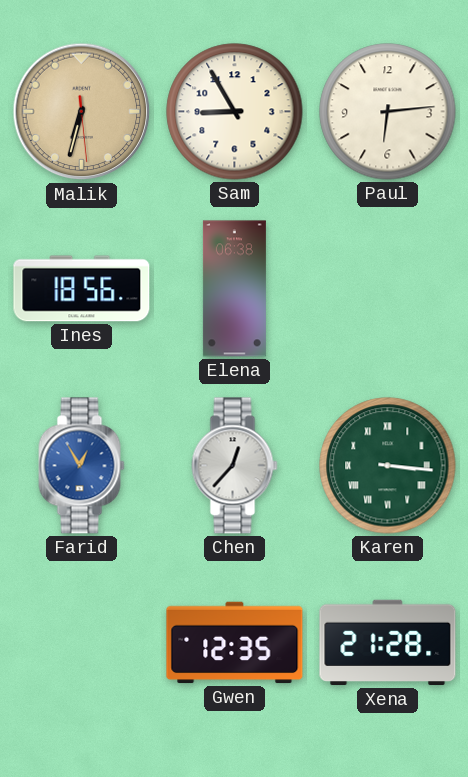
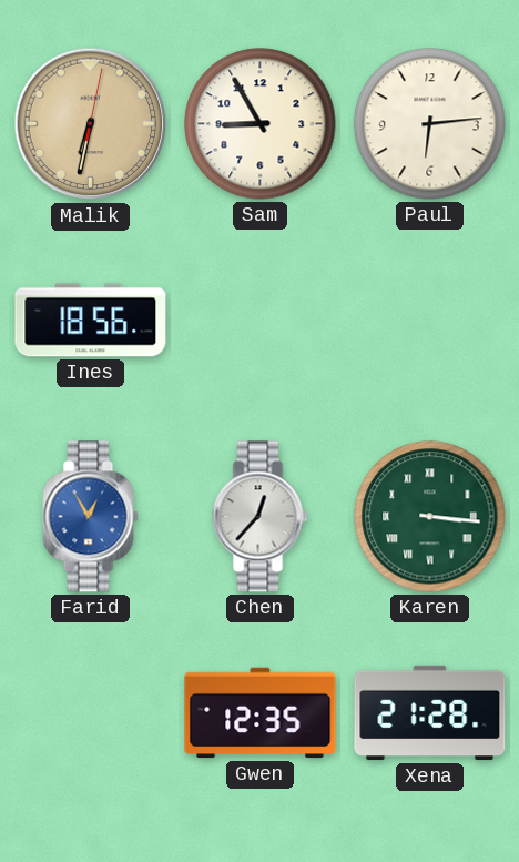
Malik: 6:32:29 -> 6:32:02 (91, 124)
Elena: 06:38 -> none (234, 289)
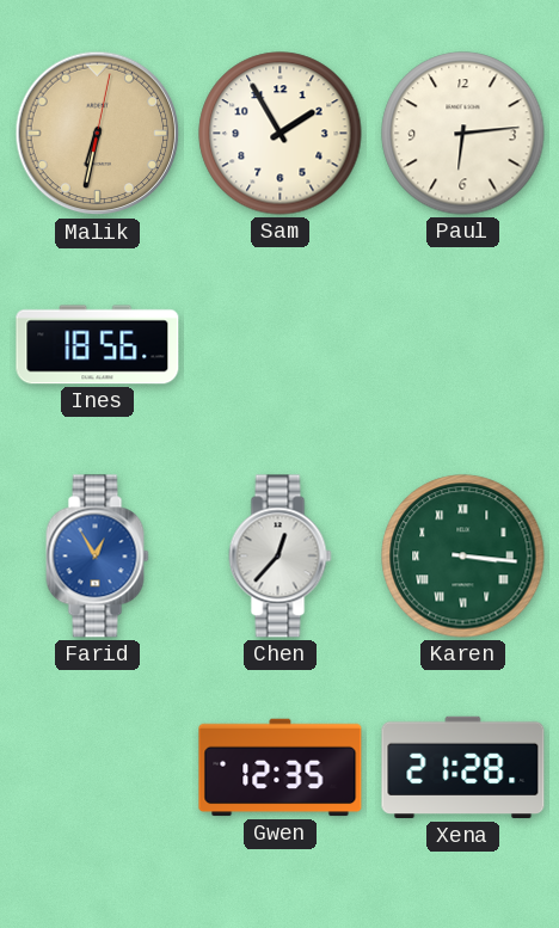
Sam: 8:55 -> 1:55 (281, 134)
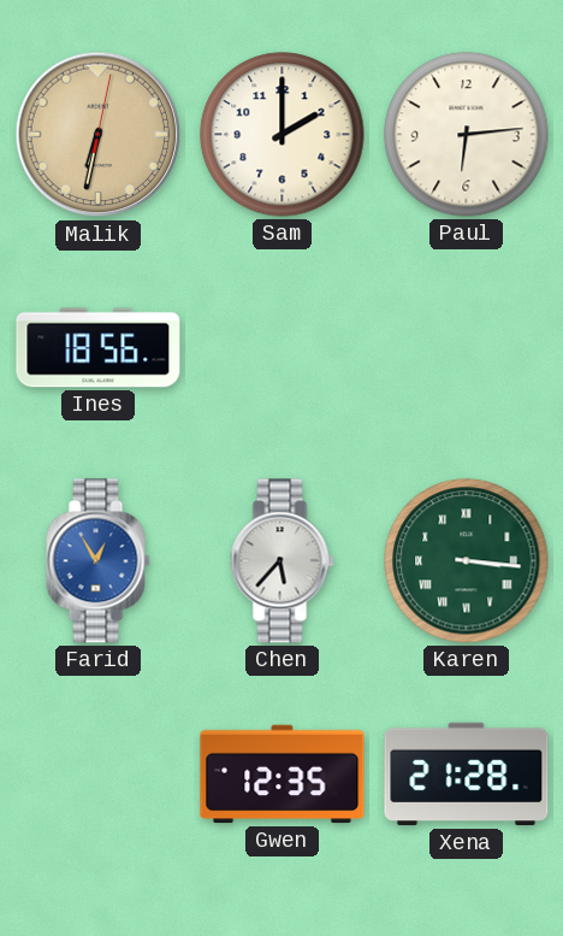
Sam: 1:55 -> 2:00 (283, 135)
Chen: 12:37 -> 5:37 (283, 561)
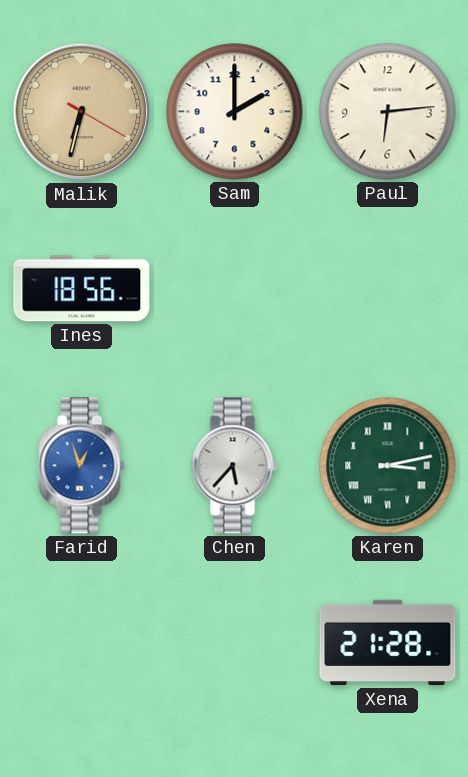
Malik: 6:32:02 -> 6:32:20 (82, 112)
Farid: 12:55 -> 12:57 (82, 466)
Karen: 3:16 -> 3:13 (388, 466)
Gwen: 12:35 -> none (283, 775)
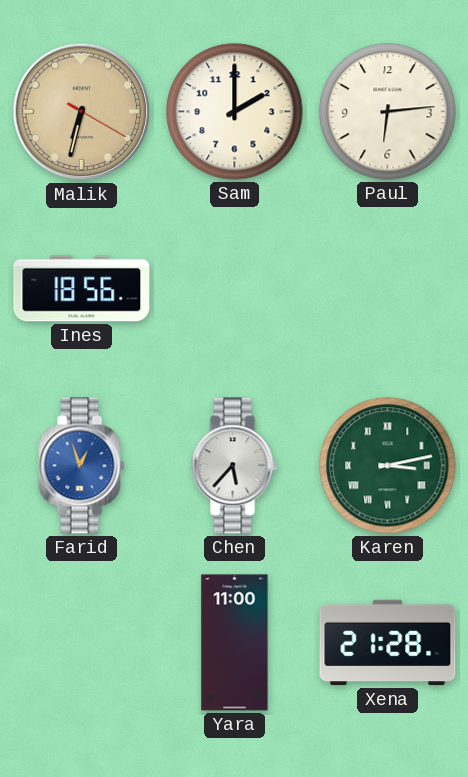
Yara: none -> 11:00 (235, 643)
